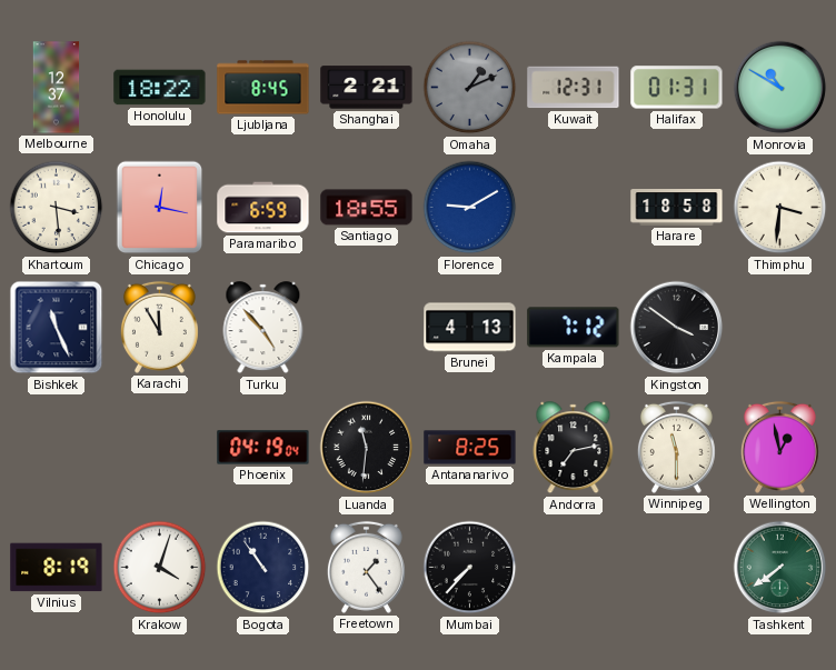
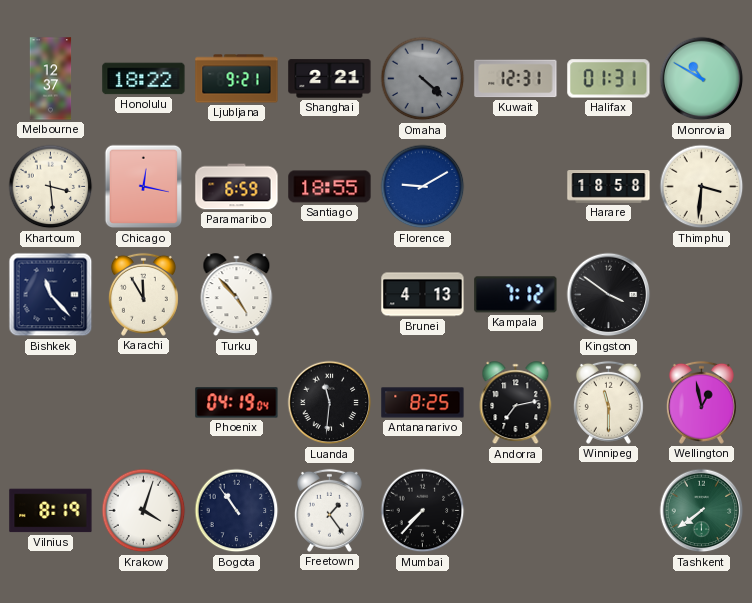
Ljubljana: 8:45 -> 9:21 (237, 79)
Omaha: 1:11 -> 4:22 (423, 79)
Bishkek: 11:26 -> 11:23 (51, 295)
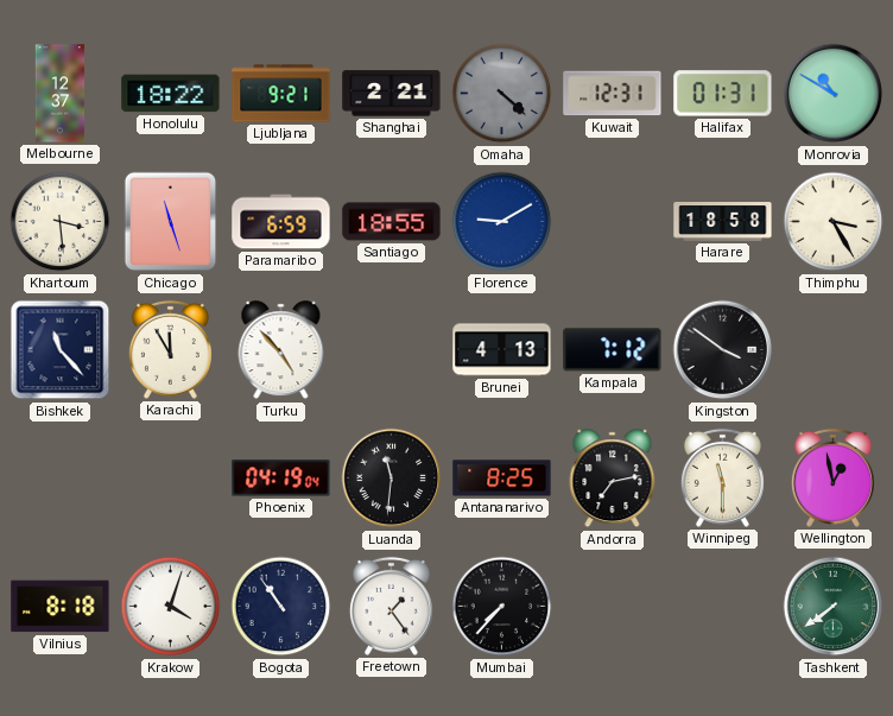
Chicago: 12:17 -> 11:27 (171, 222)
Thimphu: 3:31 -> 3:25 (834, 222)
Vilnius: 8:19 -> 8:18 (61, 607)
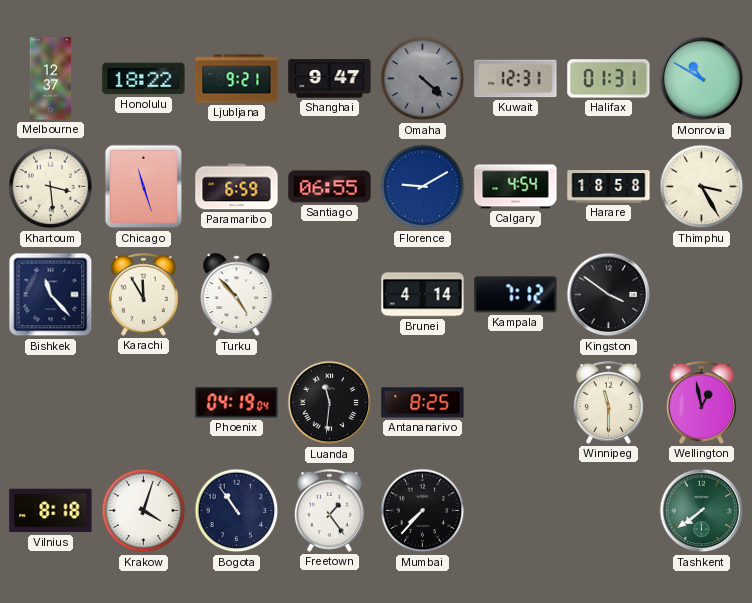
Shanghai: 2:21 -> 9:47 (330, 79)
Santiago: 18:55 -> 06:55 (330, 187)
Calgary: none -> 4:54 (516, 187)
Brunei: 4:13 -> 4:14 (423, 295)
Andorra: 7:13 -> none (613, 479)
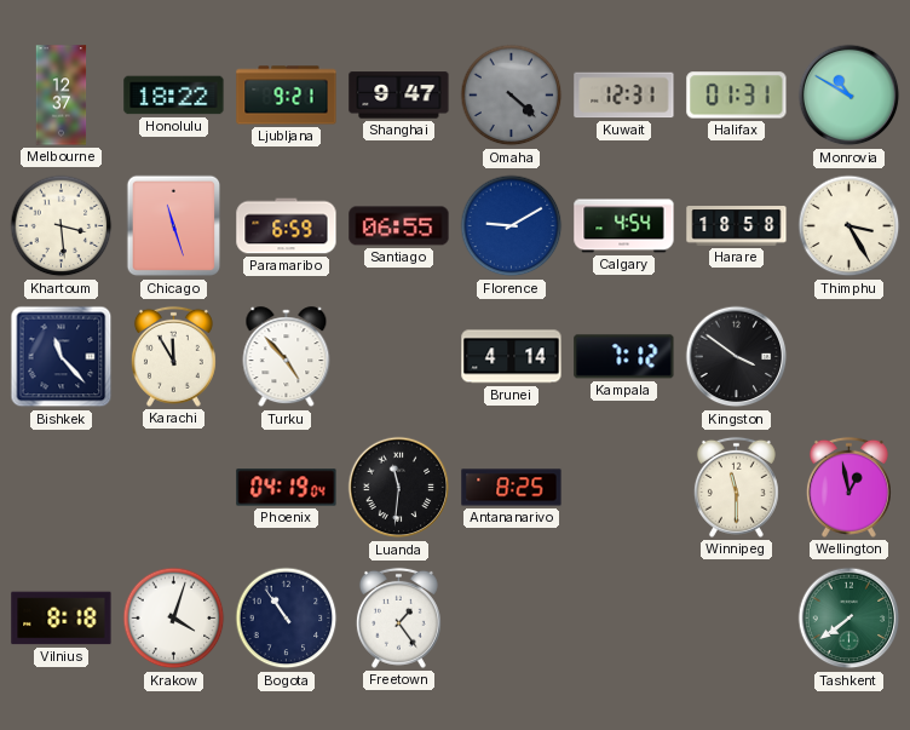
Mumbai: 7:37 -> none (423, 511)
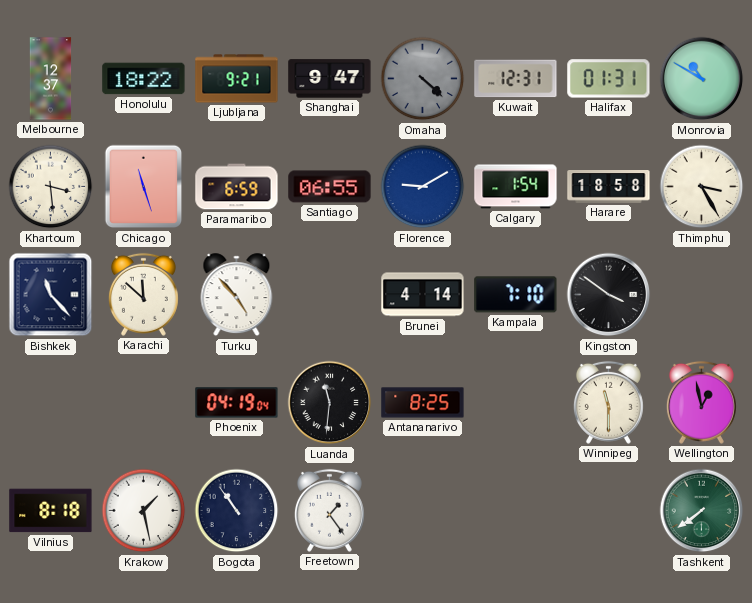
Calgary: 4:54 -> 1:54 (516, 187)
Karachi: 11:55 -> 11:52 (143, 294)
Kampala: 7:12 -> 7:10 (516, 295)
Krakow: 4:03 -> 1:28 (144, 511)
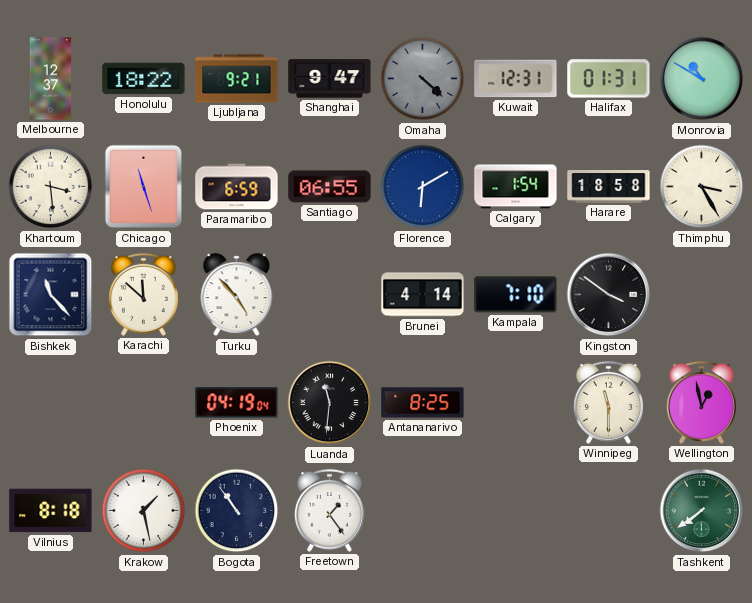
Florence: 9:10 -> 6:10 (423, 187)
